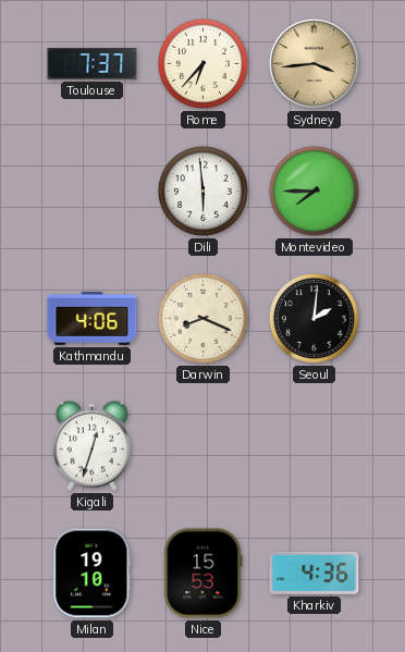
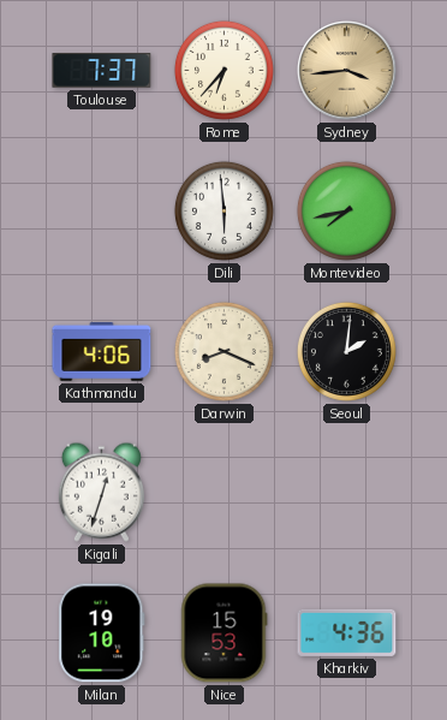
Montevideo: 7:45 -> 7:43 (346, 210)
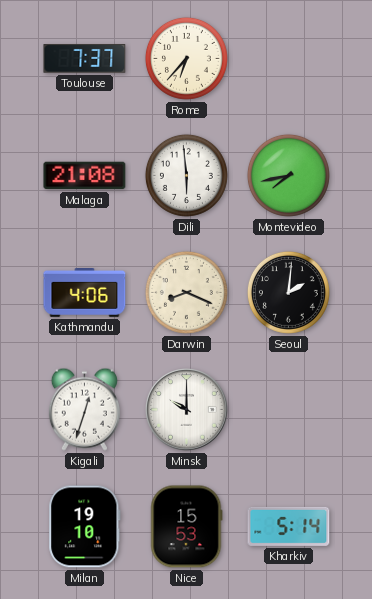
Sydney: 3:44 -> none (347, 71)
Malaga: none -> 21:08 (85, 176)
Minsk: none -> 10:00 (187, 410)
Kharkiv: 4:36 -> 5:14 (289, 526)
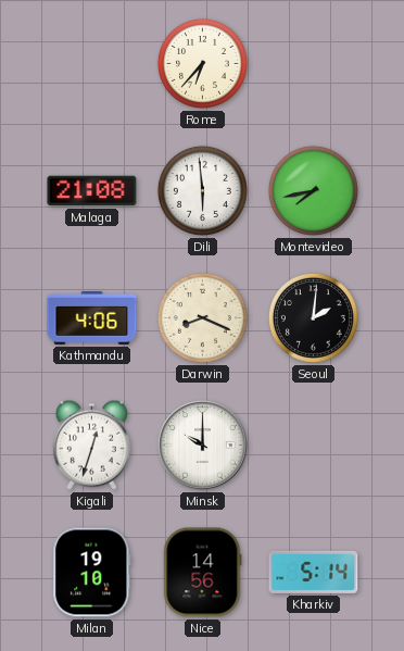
Toulouse: 7:37 -> none (85, 59)
Nice: 15:53 -> 14:56 (203, 573)
